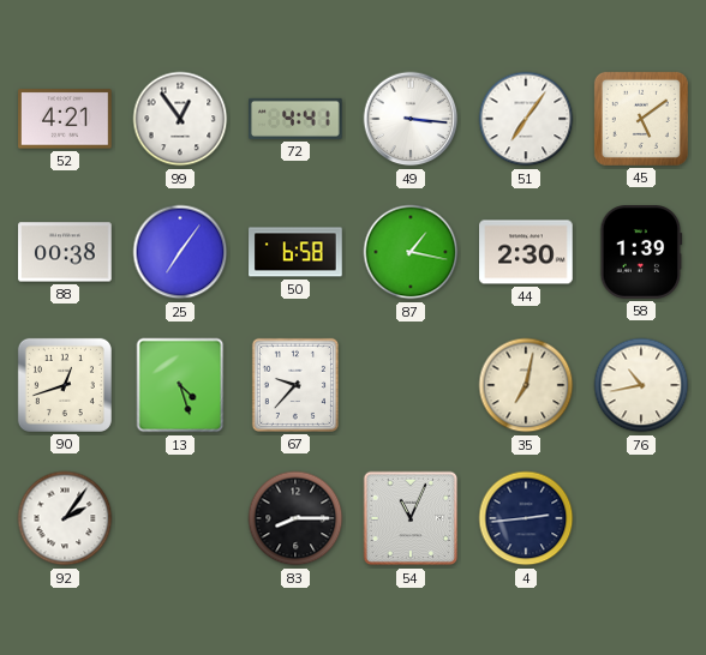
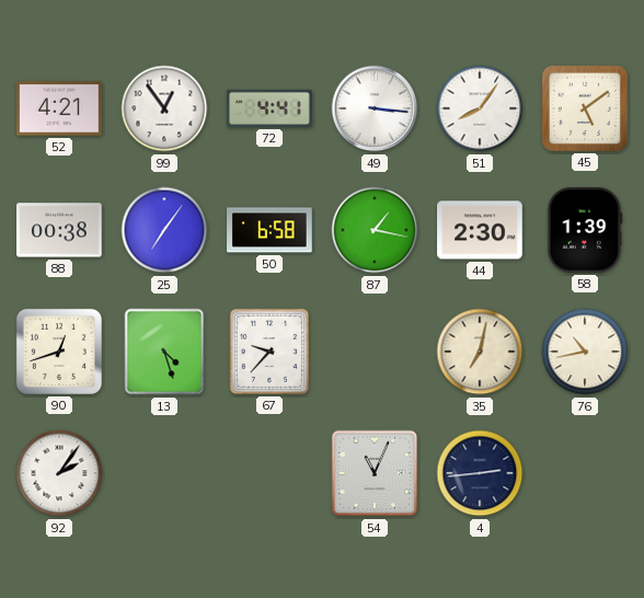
51: 7:06 -> 8:06 (480, 108)
83: 8:15 -> none (295, 518)
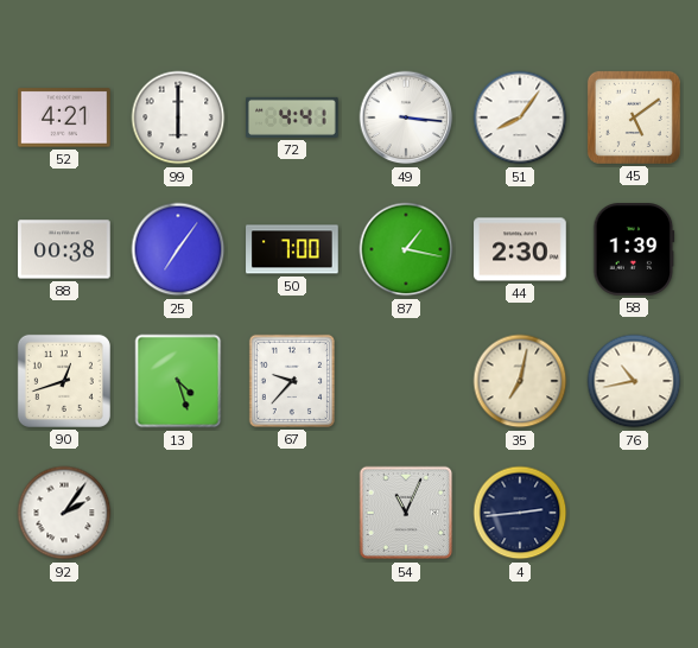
99: 12:54 -> 6:00 (178, 117)
50: 6:58 -> 7:00 (292, 249)
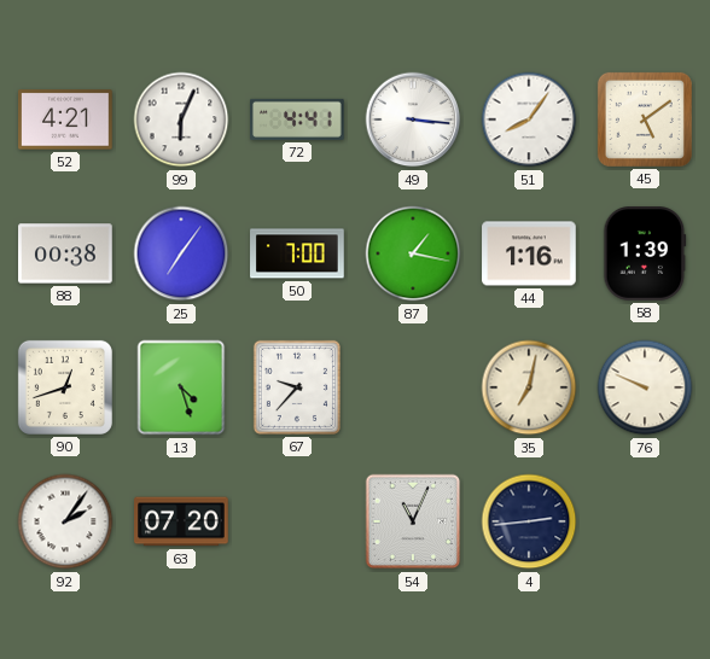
99: 6:00 -> 6:04 (181, 119)
44: 2:30 -> 1:16 (529, 253)
76: 10:43 -> 9:49 (645, 387)
63: none -> 07:20 (181, 521)
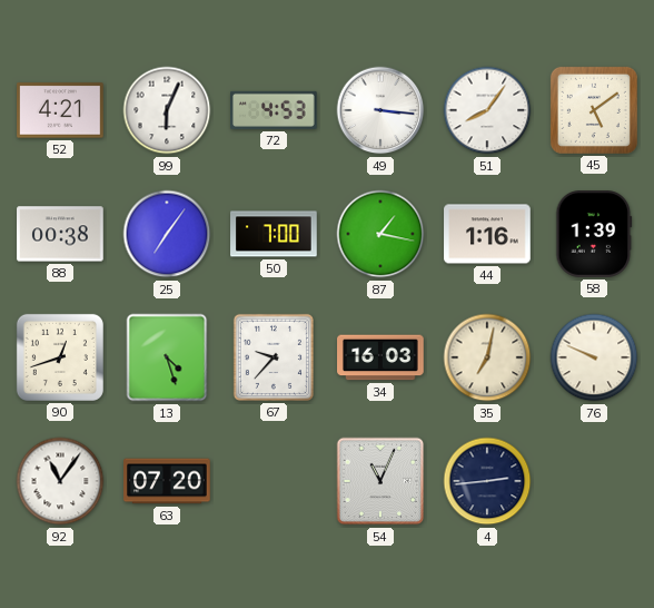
72: 4:41 -> 4:53 (275, 110)
34: none -> 16:03 (380, 357)
92: 2:06 -> 11:06 (60, 481)
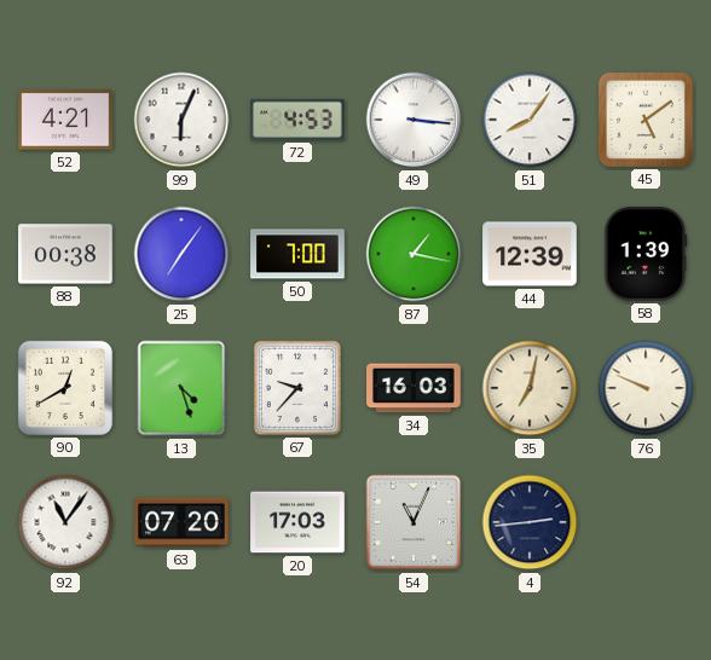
44: 1:16 -> 12:39 (530, 254)
90: 12:42 -> 12:40 (65, 388)
20: none -> 17:03 (297, 522)
